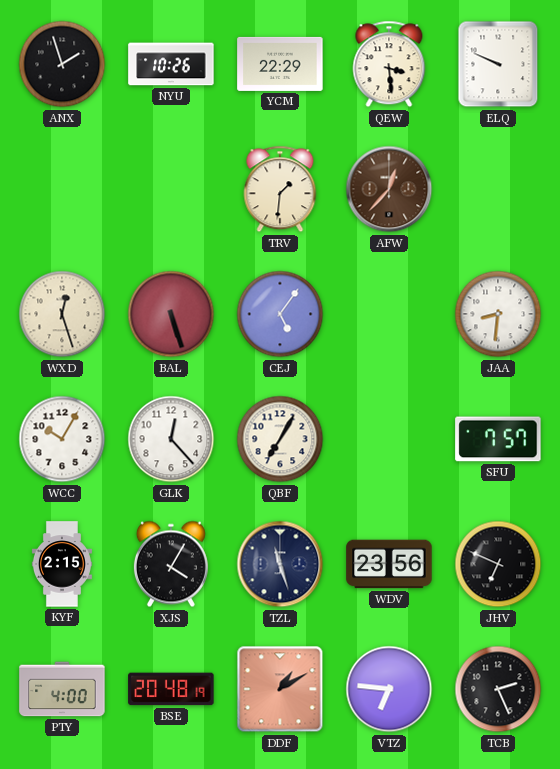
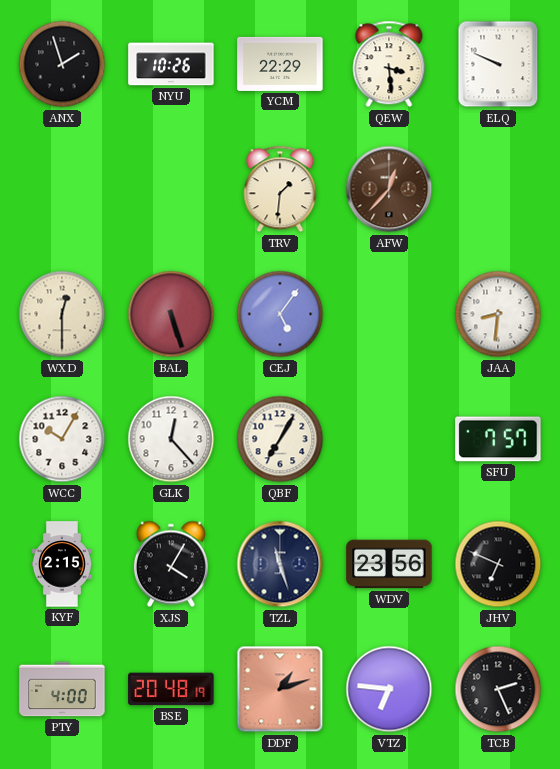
WXD: 12:27 -> 12:30 (62, 314)
DDF: 1:10 -> 1:12 (280, 689)
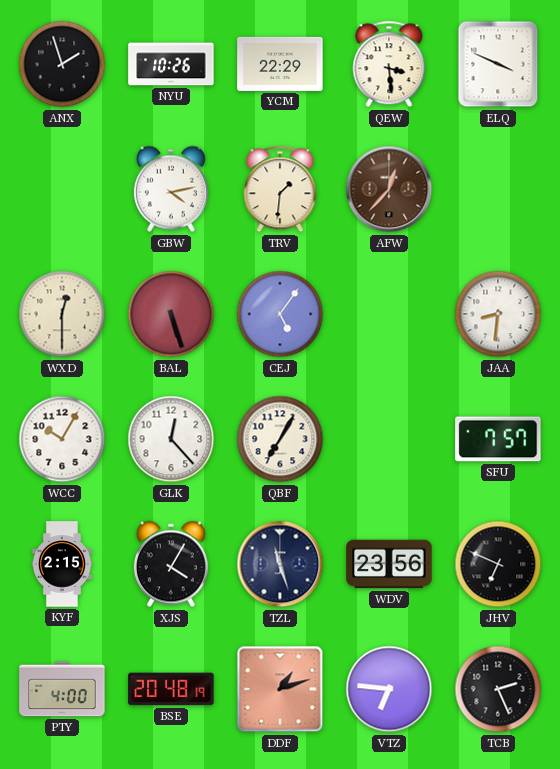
ELQ: 9:49 -> 3:49 (498, 64)
GBW: none -> 4:13 (171, 189)
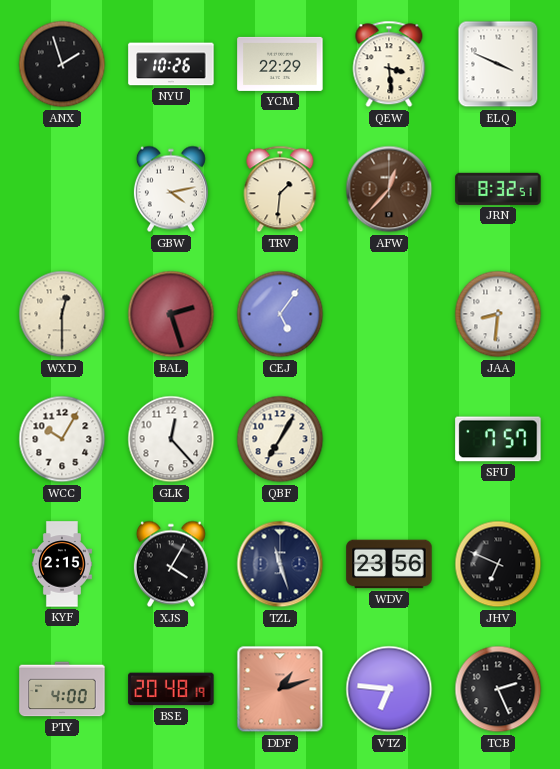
JRN: none -> 8:32 (498, 189)
BAL: 5:27 -> 2:27 (171, 314)
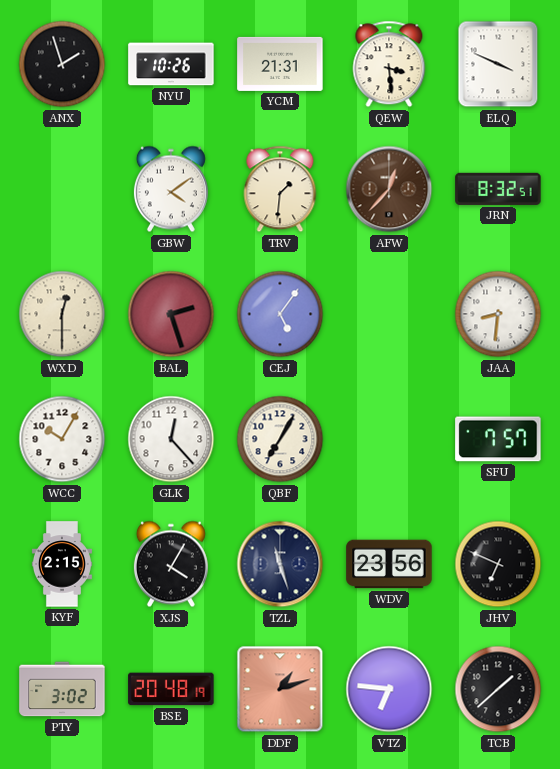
YCM: 22:29 -> 21:31 (280, 64)
GBW: 4:13 -> 4:09 (171, 189)
PTY: 4:00 -> 3:02 (62, 689)
TCB: 2:26 -> 1:38 (498, 689)
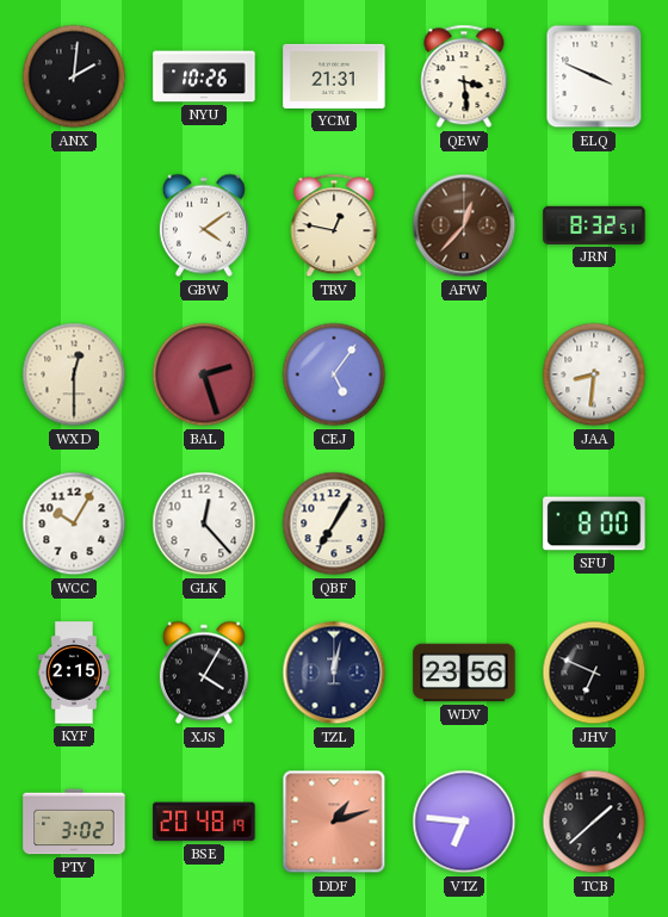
ANX: 1:57 -> 2:01 (74, 76)
TRV: 1:31 -> 12:47 (334, 225)
SFU: 7:57 -> 8:00 (594, 523)
TZL: 11:27 -> 12:02 (334, 673)
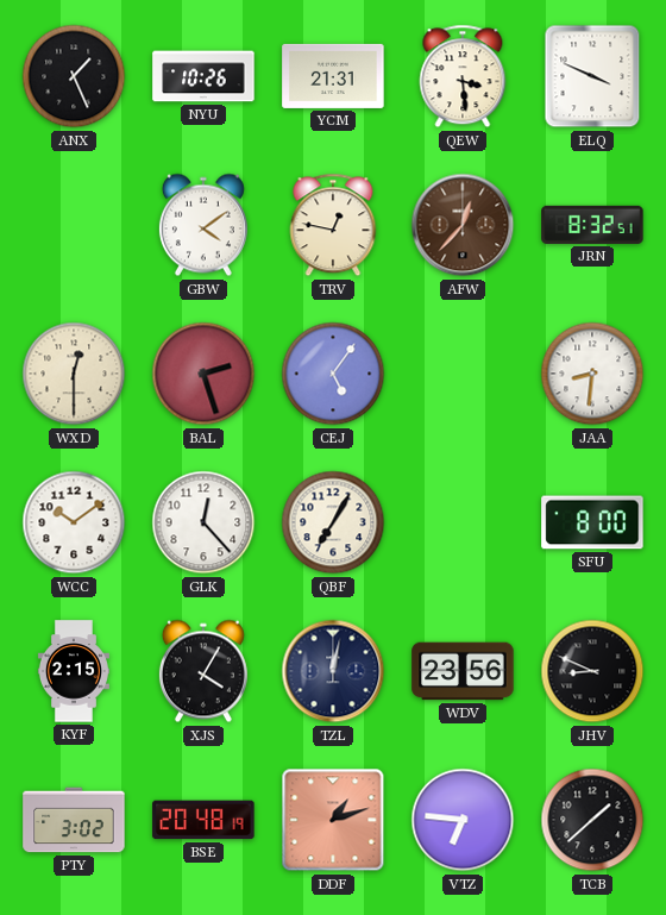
ANX: 2:01 -> 1:26 (74, 76)
WCC: 10:05 -> 10:09 (74, 522)
JHV: 6:49 -> 8:49 (592, 671)
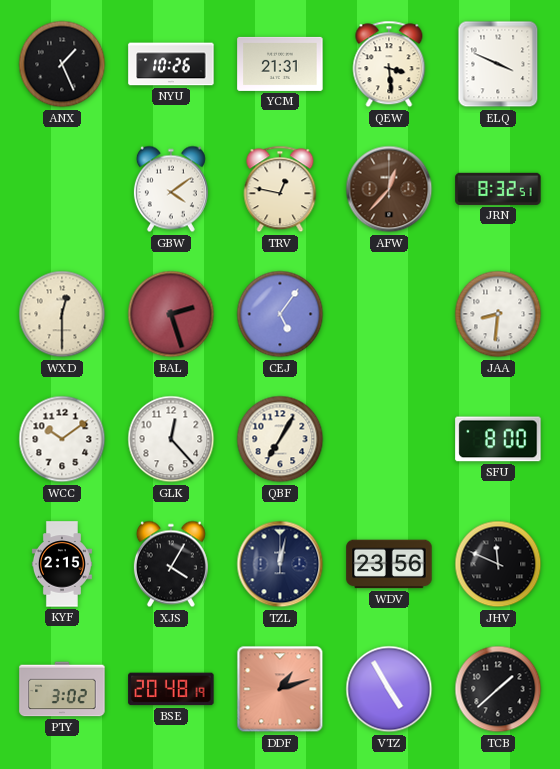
JHV: 8:49 -> 11:49 (498, 564)
VTZ: 6:46 -> 4:55 (389, 689)
